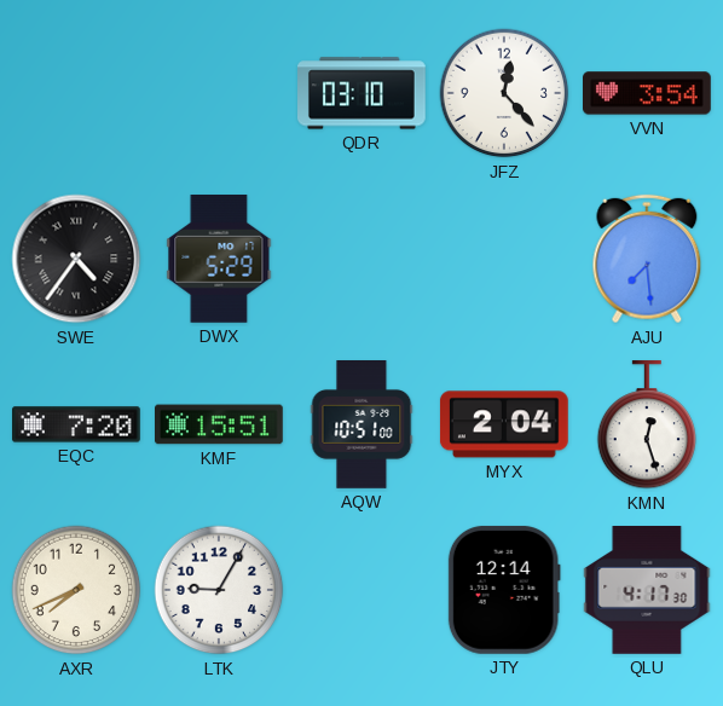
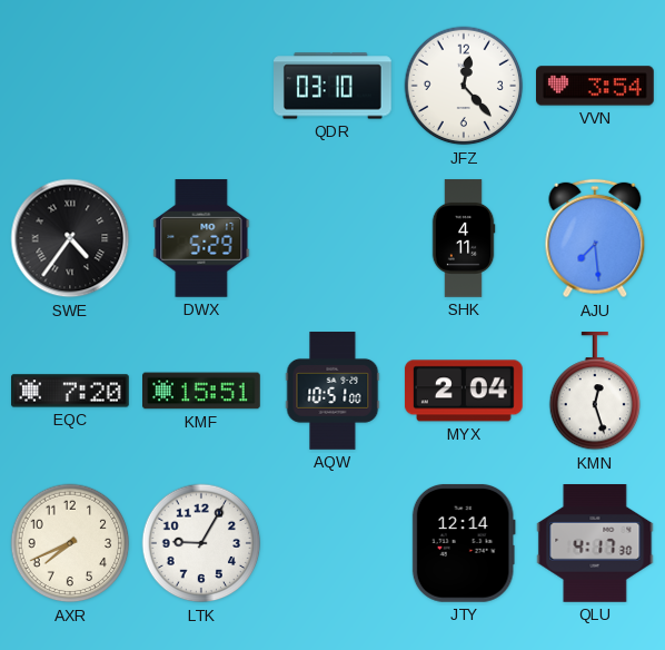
SHK: none -> 4:11 (464, 238)
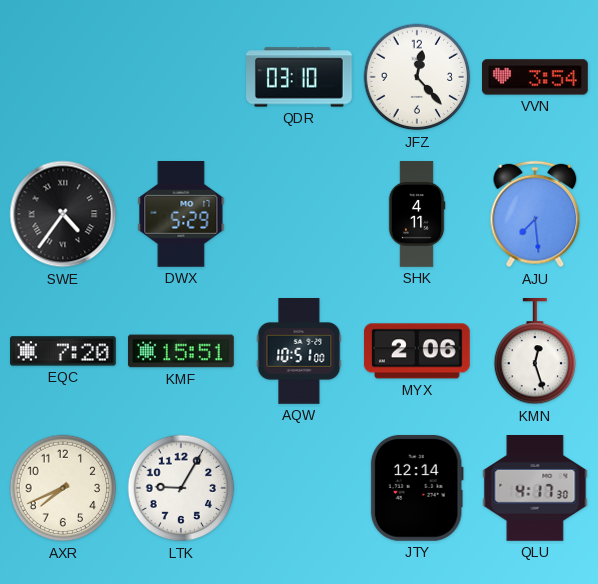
MYX: 2:04 -> 2:06 (417, 351)
